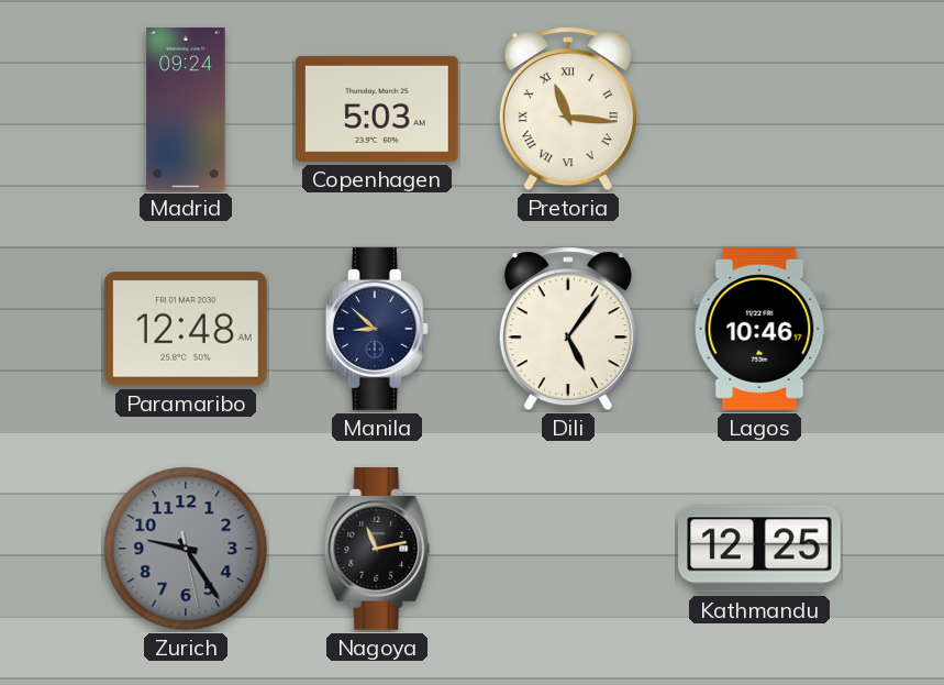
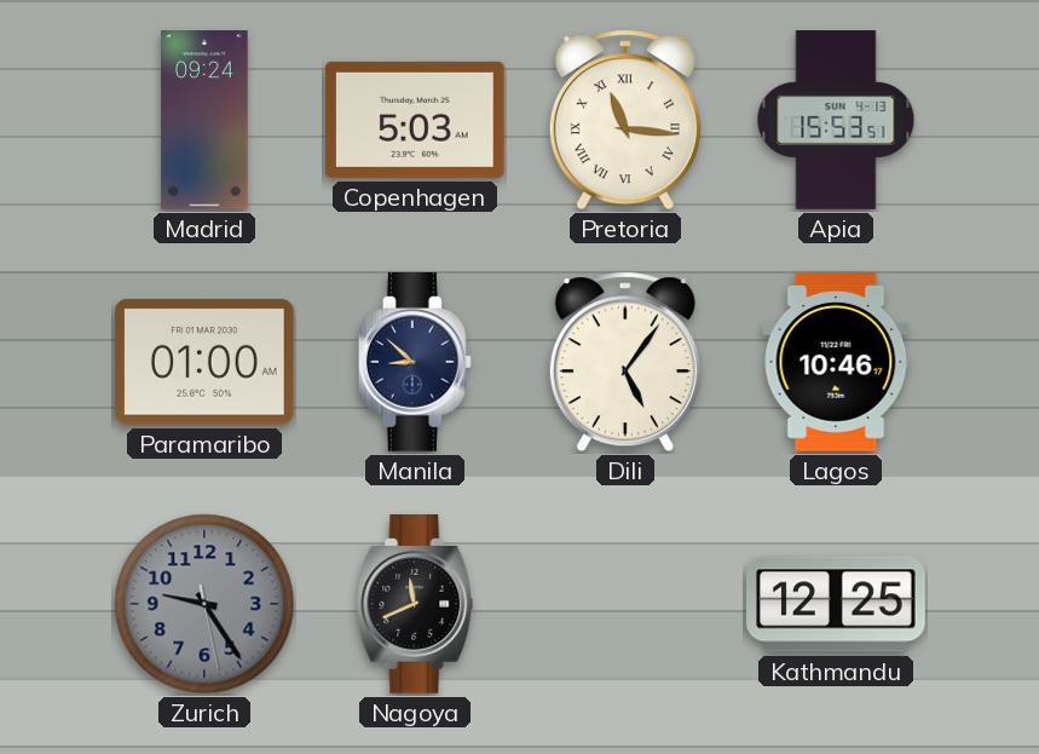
Apia: none -> 15:53 (836, 120)
Paramaribo: 12:48 -> 01:00 (204, 362)
Nagoya: 11:13 -> 11:41 (415, 605)
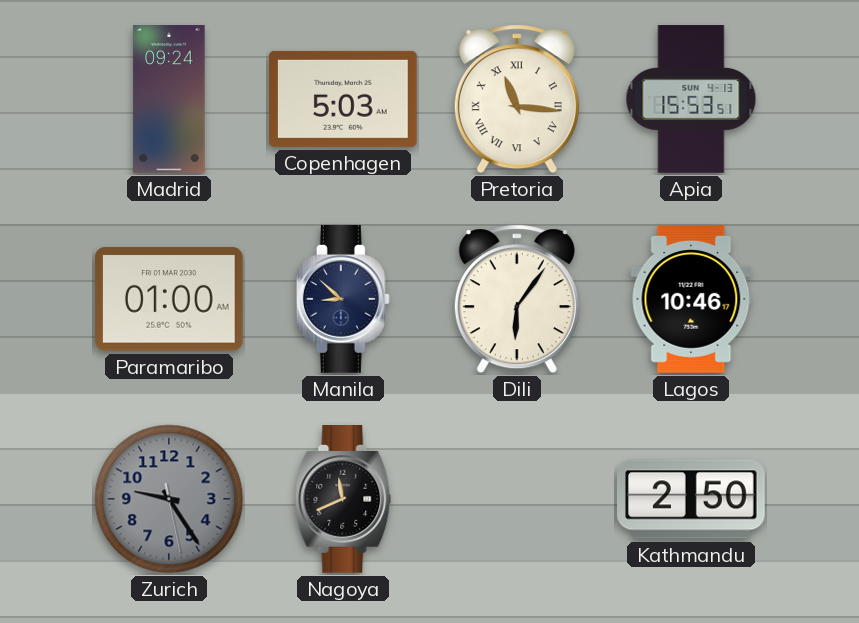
Dili: 5:06 -> 6:06 (517, 299)
Kathmandu: 12:25 -> 2:50 (692, 499)
